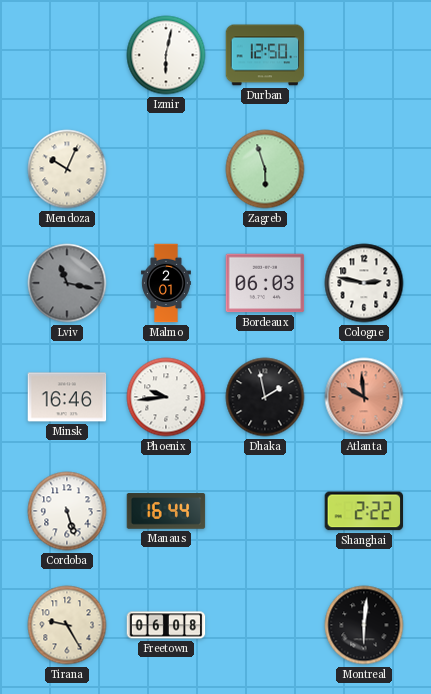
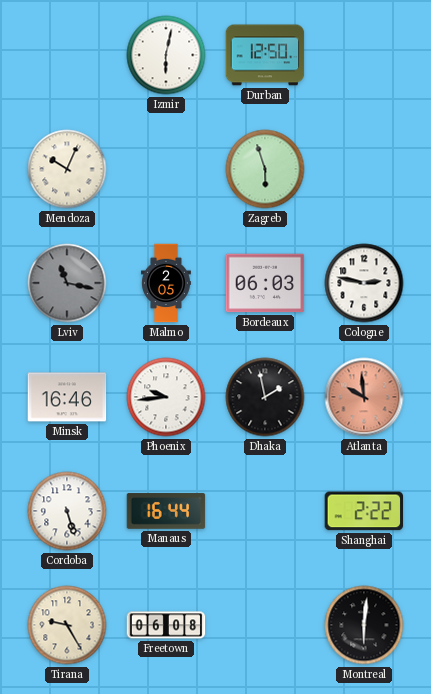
Malmo: 2:01 -> 2:05 (166, 283)
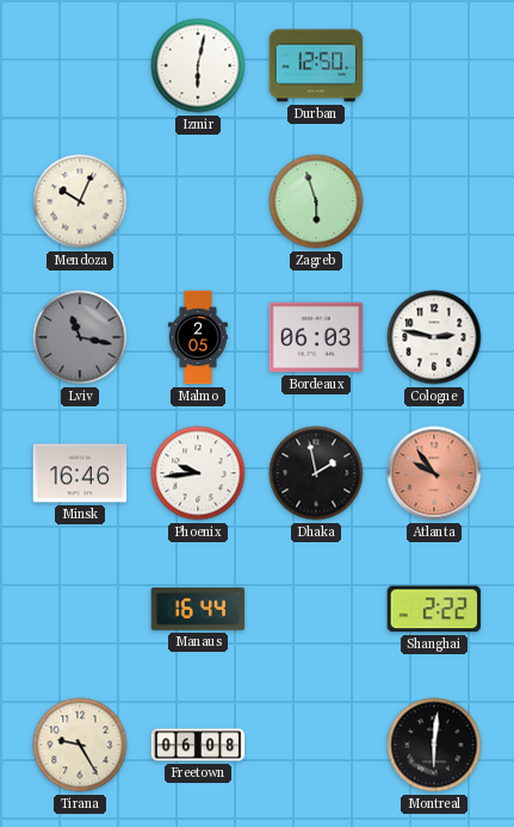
Atlanta: 9:59 -> 9:54 (434, 473)
Cordoba: 5:27 -> none (67, 511)
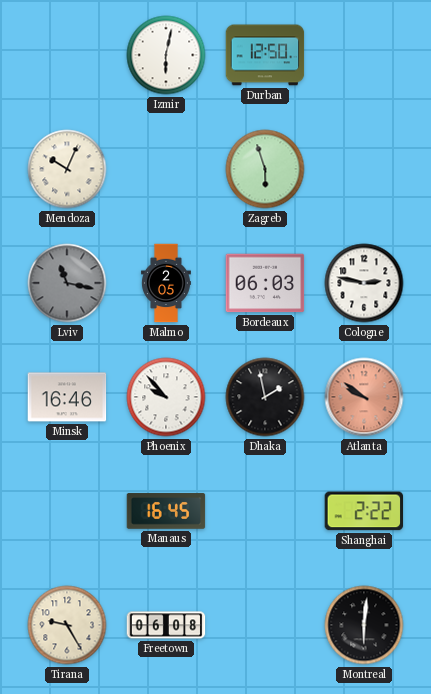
Phoenix: 9:44 -> 9:53 (166, 397)
Atlanta: 9:54 -> 9:51 (364, 397)
Manaus: 16:44 -> 16:45 (166, 511)
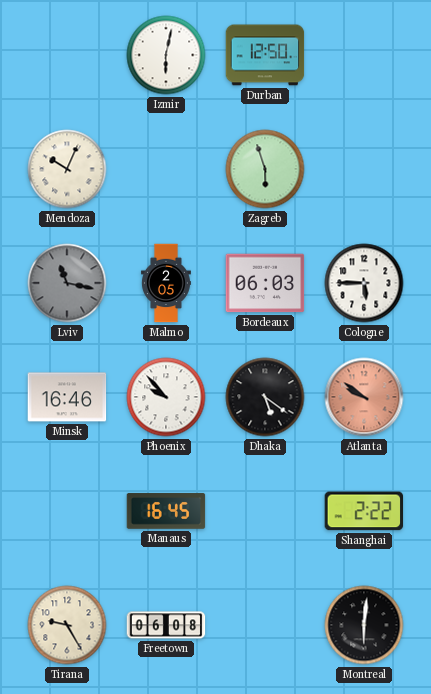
Cologne: 2:47 -> 5:45 (364, 283)
Dhaka: 1:58 -> 5:21 (265, 397)
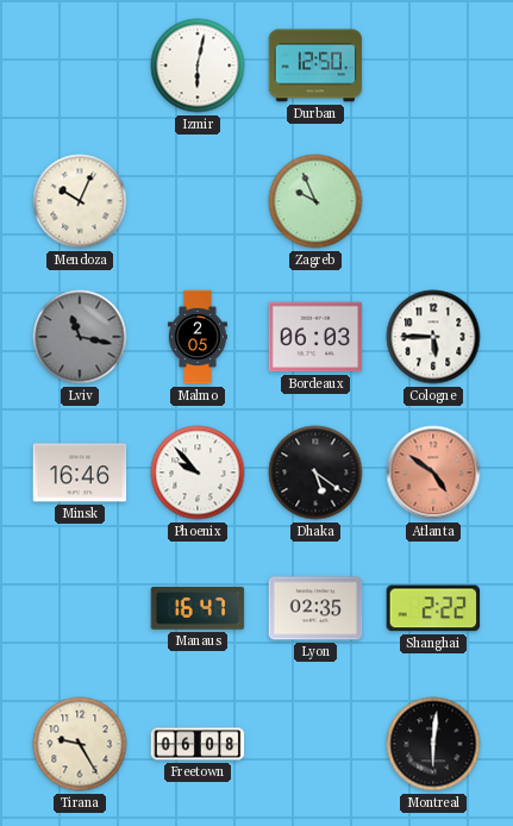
Zagreb: 5:57 -> 9:56 (315, 201)
Atlanta: 9:51 -> 4:51 (433, 473)
Manaus: 16:45 -> 16:47 (198, 608)
Lyon: none -> 02:35 (315, 608)
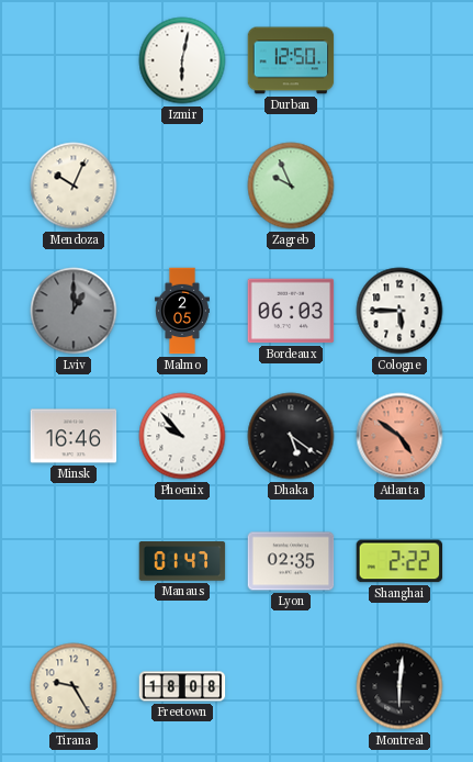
Lviv: 11:17 -> 1:00 (74, 311)
Manaus: 16:47 -> 01:47 (182, 561)
Freetown: 06:08 -> 18:08 (182, 686)
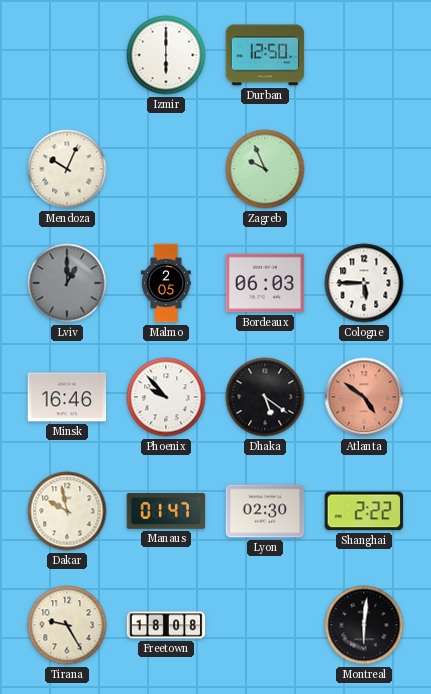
Izmir: 6:02 -> 6:00 (166, 55)
Dakar: none -> 9:58 (67, 511)
Lyon: 02:35 -> 02:30 (265, 511)
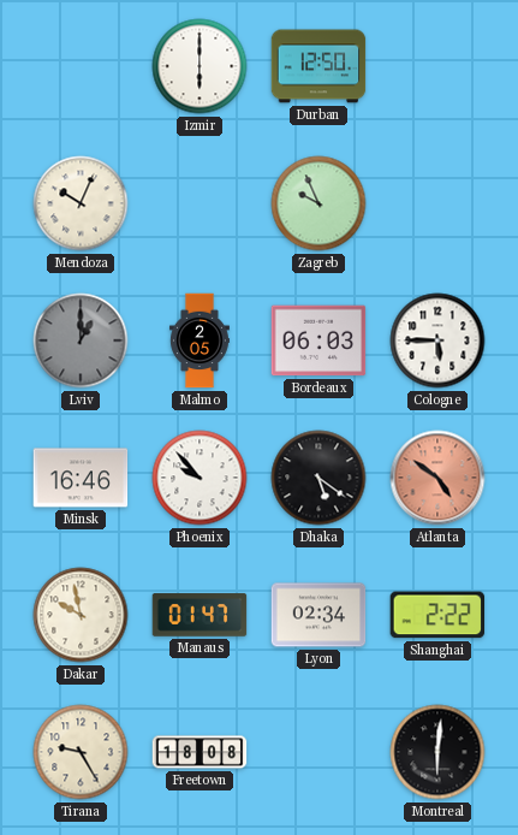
Lyon: 02:30 -> 02:34 (318, 615)
